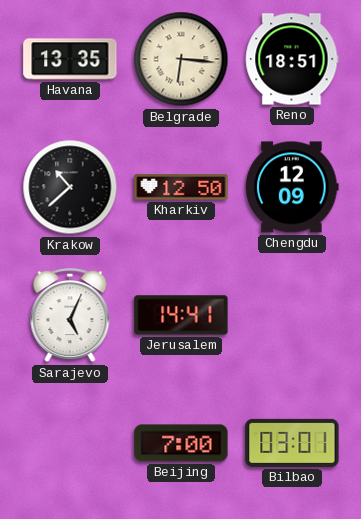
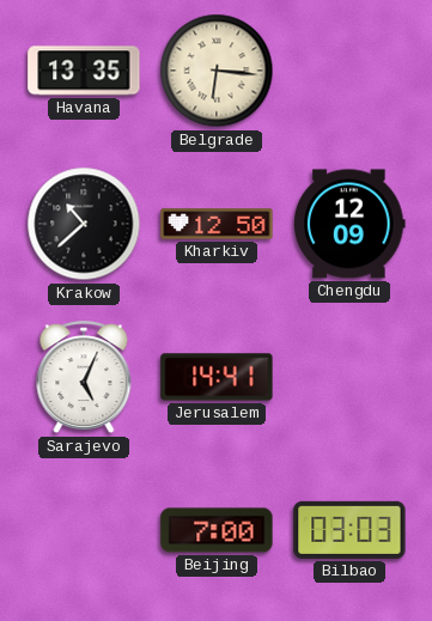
Reno: 18:51 -> none (292, 59)
Bilbao: 03:01 -> 03:03 (349, 530)
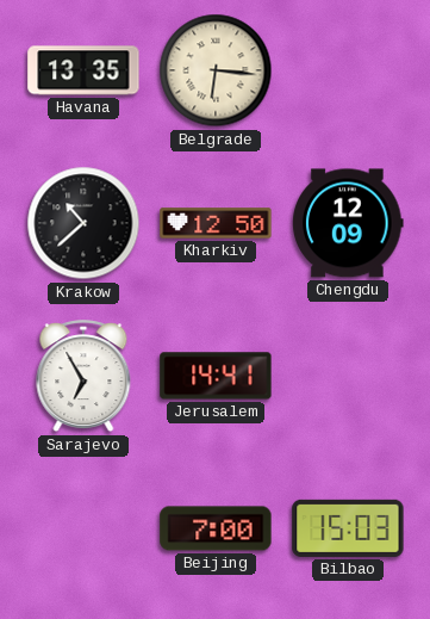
Sarajevo: 5:04 -> 6:55 (83, 377)
Bilbao: 03:03 -> 15:03 (348, 528)
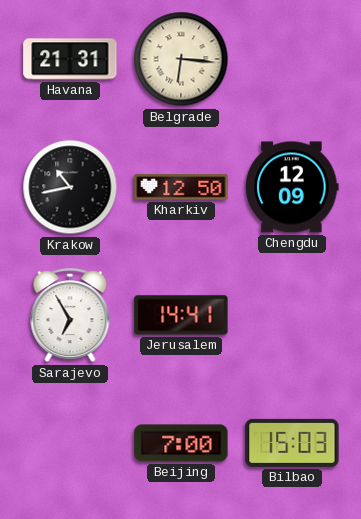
Havana: 13:35 -> 21:31 (70, 59)
Krakow: 10:38 -> 10:43 (70, 187)
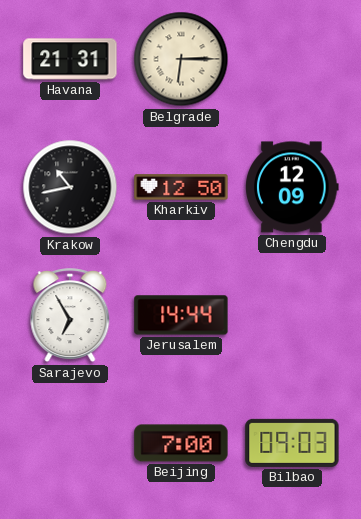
Belgrade: 6:16 -> 6:15 (181, 59)
Jerusalem: 14:41 -> 14:44 (181, 315)
Bilbao: 15:03 -> 09:03 (292, 443)
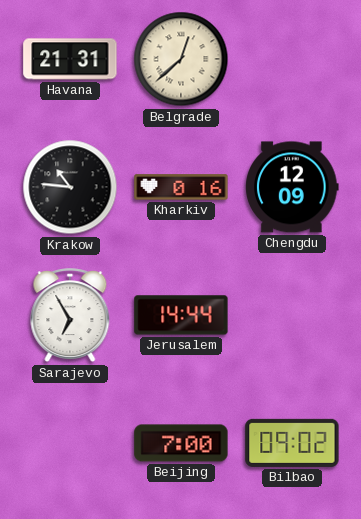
Belgrade: 6:15 -> 12:38 (181, 59)
Krakow: 10:43 -> 10:46 (70, 187)
Kharkiv: 12:50 -> 0:16 (181, 187)
Bilbao: 09:03 -> 09:02 (292, 443)
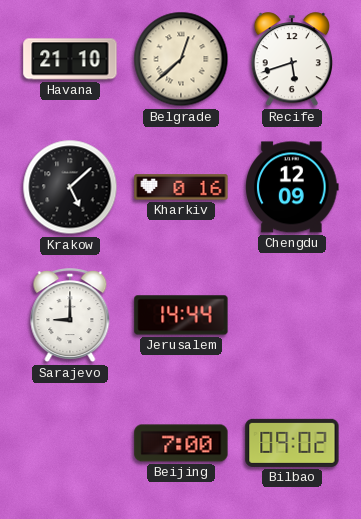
Havana: 21:31 -> 21:10 (70, 59)
Recife: none -> 5:42 (291, 60)
Krakow: 10:46 -> 5:08 (70, 187)
Sarajevo: 6:55 -> 9:00 (70, 316)
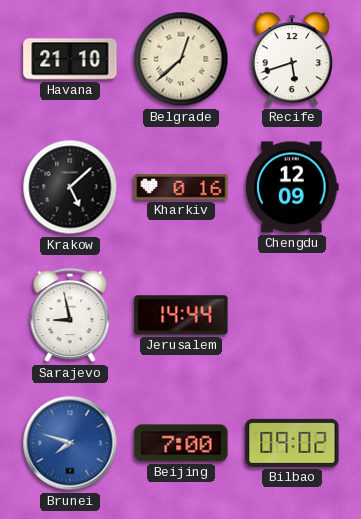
Sarajevo: 9:00 -> 8:58 (70, 316)
Brunei: none -> 7:48 (70, 443)
